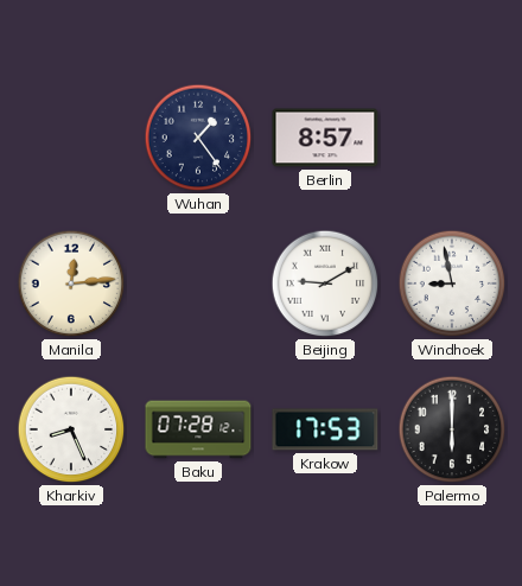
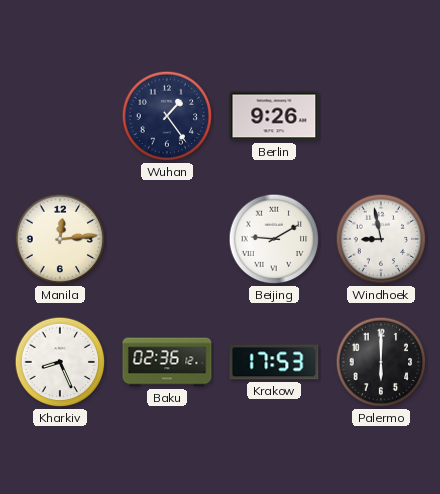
Berlin: 8:57 -> 9:26 (274, 116)
Baku: 07:28 -> 02:36 (167, 362)
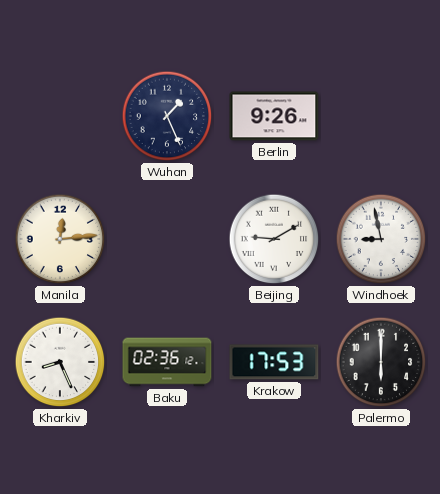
Wuhan: 1:24 -> 1:26 (167, 116)
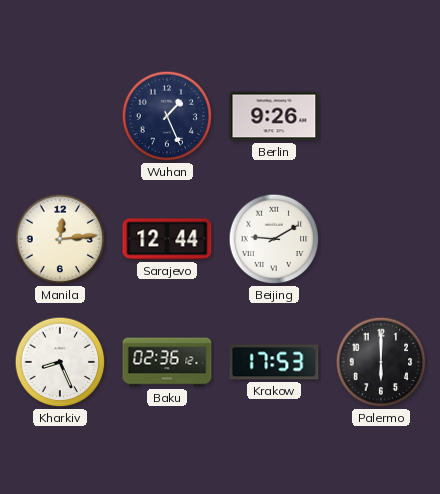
Sarajevo: none -> 12:44 (167, 239)
Windhoek: 8:58 -> none (381, 239)
